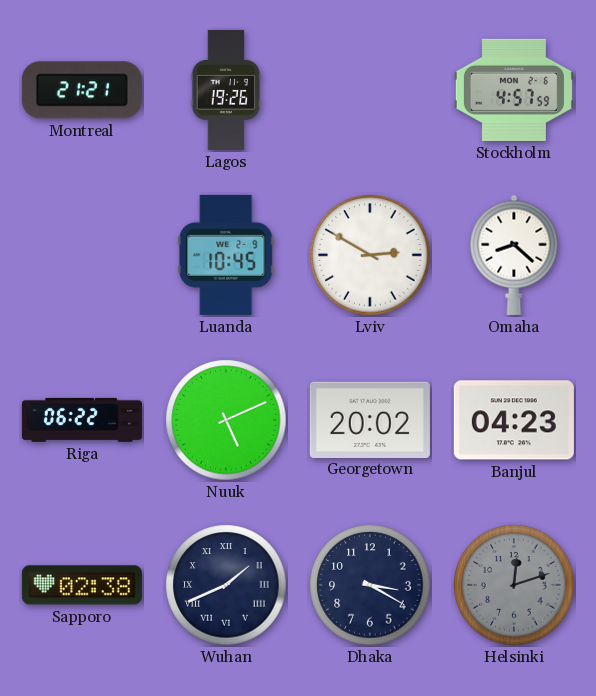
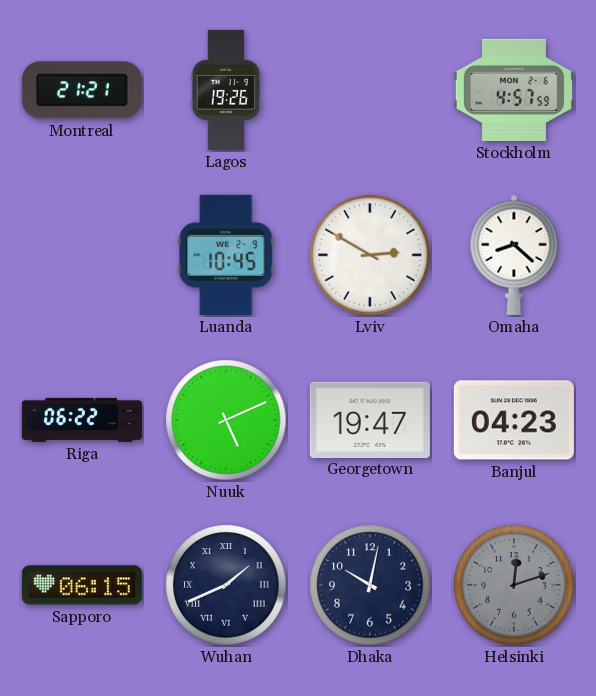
Georgetown: 20:02 -> 19:47 (370, 419)
Sapporo: 02:38 -> 06:15 (82, 585)
Dhaka: 3:20 -> 10:02 (370, 585)
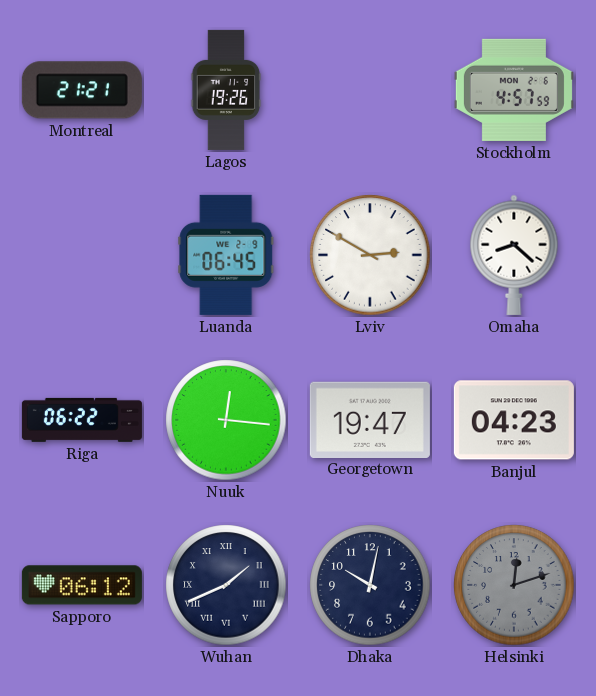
Luanda: 10:45 -> 06:45 (226, 255)
Nuuk: 5:11 -> 12:16 (226, 420)
Sapporo: 06:15 -> 06:12 (82, 585)
